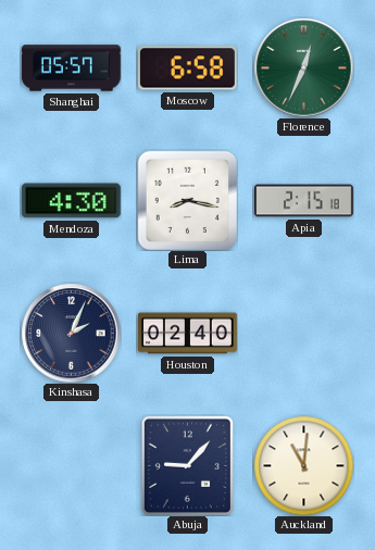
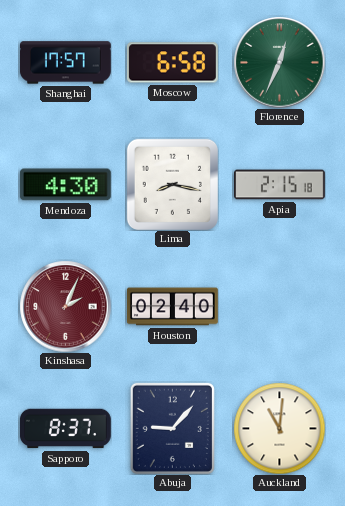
Shanghai: 05:57 -> 17:57 (66, 63)
Kinshasa dial: navy -> burgundy (65, 306)
Sapporo: none -> 8:37 (66, 429)
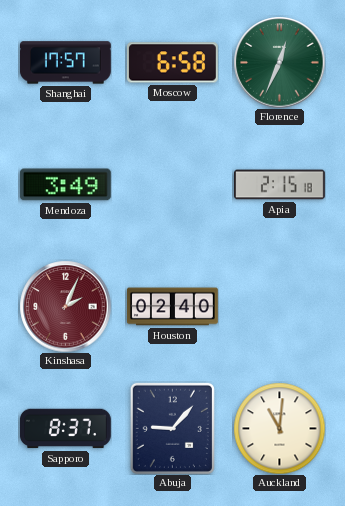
Mendoza: 4:30 -> 3:49 (65, 185)
Lima: 8:17 -> none (172, 184)
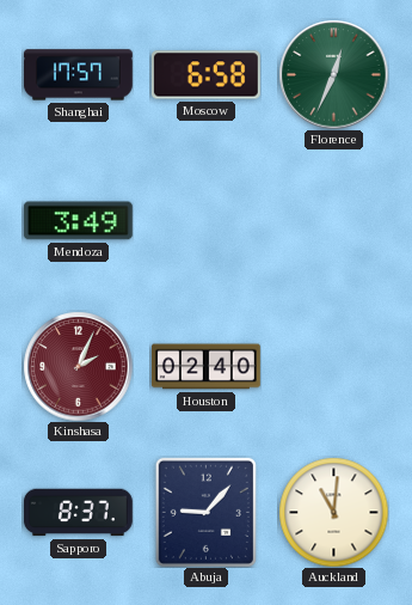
Apia: 2:15 -> none (280, 185)
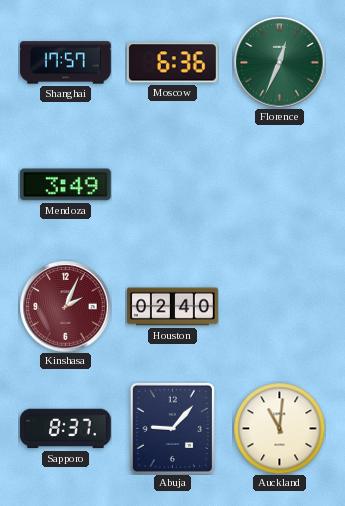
Moscow: 6:58 -> 6:36 (172, 63)
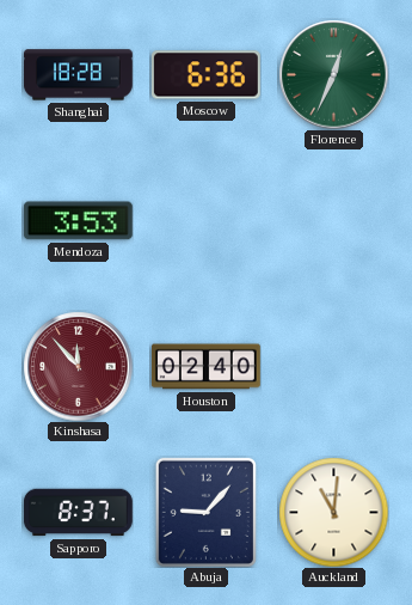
Shanghai: 17:57 -> 18:28 (79, 75)
Mendoza: 3:49 -> 3:53 (78, 221)
Kinshasa: 2:04 -> 11:53 (78, 366)
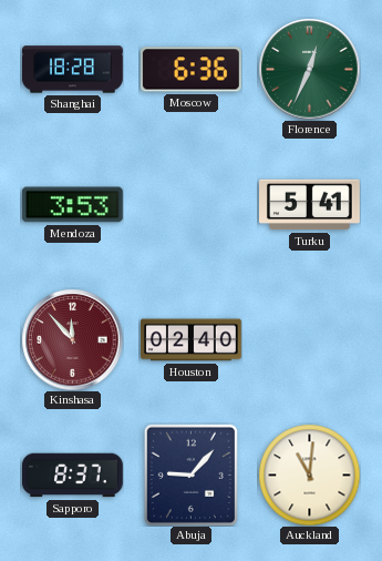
Turku: none -> 5:41 (310, 205)
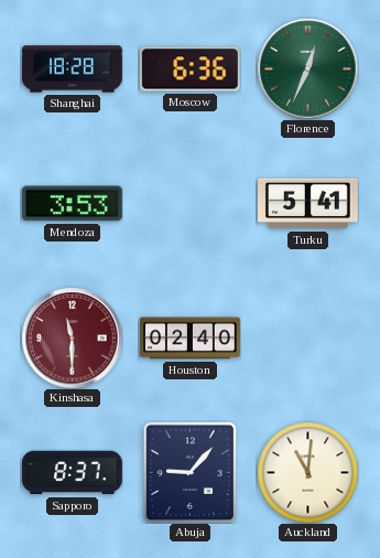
Kinshasa: 11:53 -> 11:30 (72, 337)
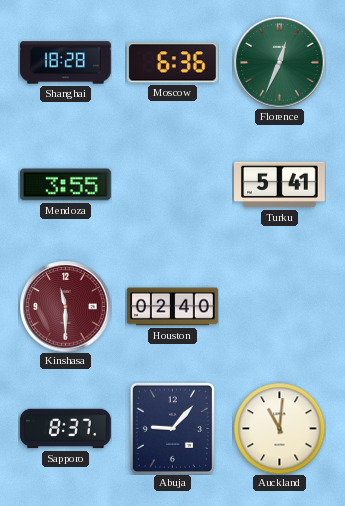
Mendoza: 3:53 -> 3:55 (65, 185)
